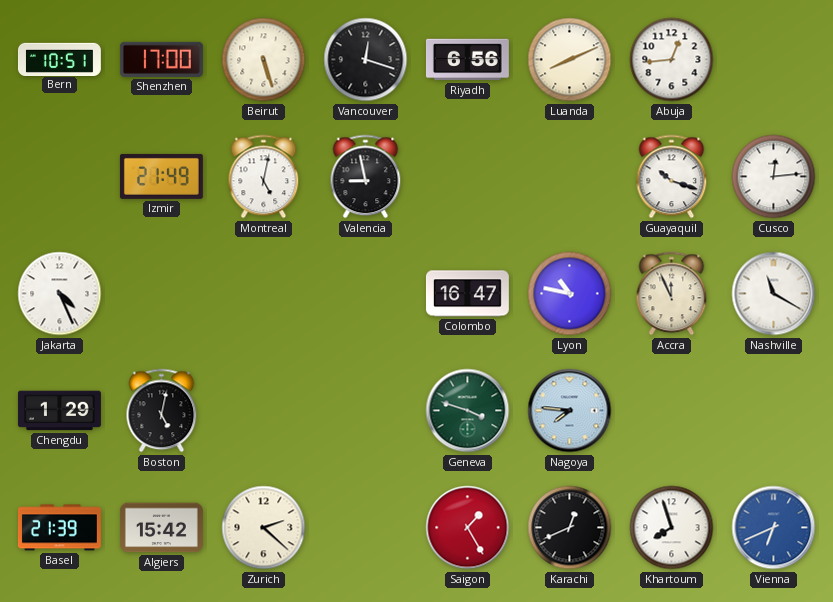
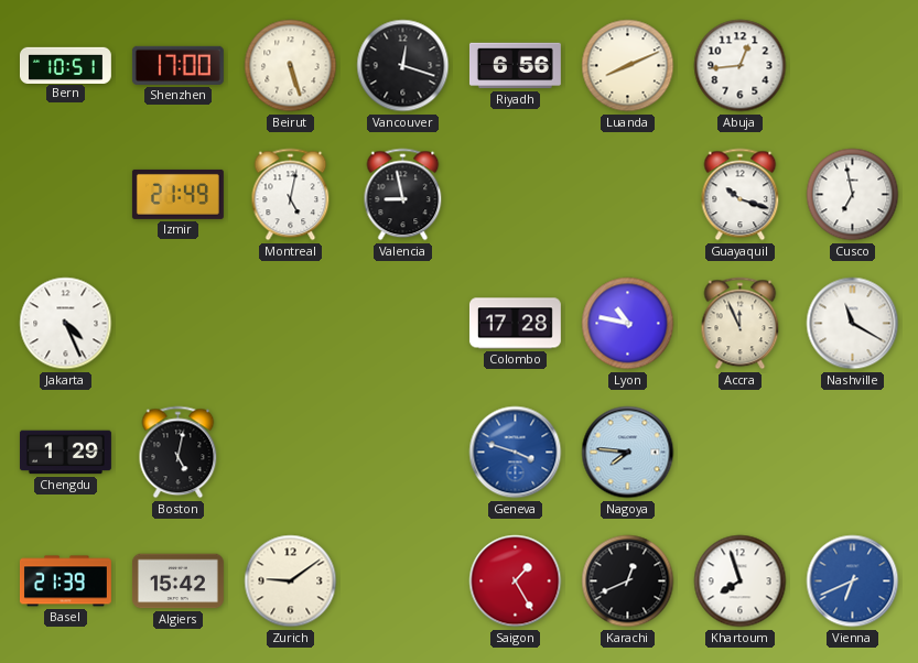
Cusco: 12:14 -> 6:58 (853, 195)
Colombo: 16:47 -> 17:28 (515, 324)
Geneva dial: green -> blue (516, 453)
Zurich: 2:22 -> 9:09 (291, 582)
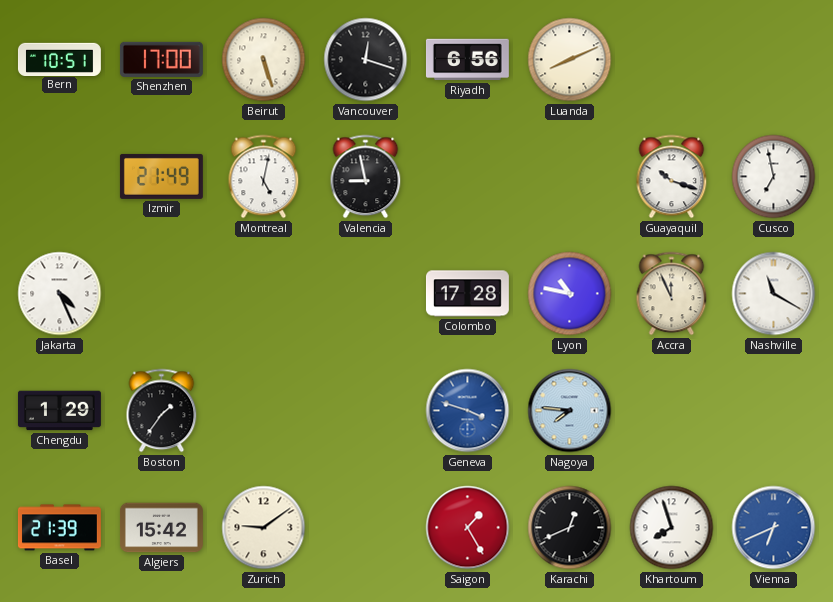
Abuja: 12:44 -> none (741, 66)
Boston: 5:02 -> 1:36 (162, 411)
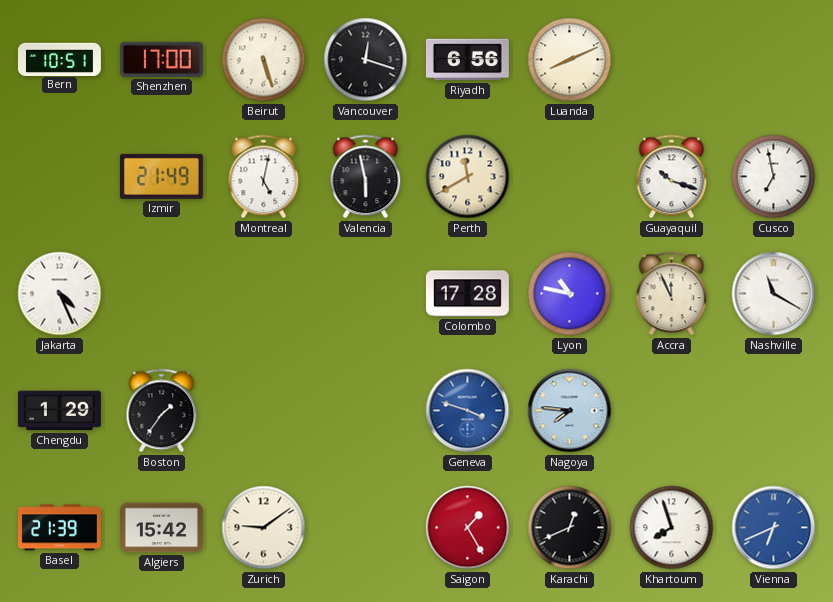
Valencia: 8:58 -> 5:58 (366, 177)
Perth: none -> 11:40 (468, 177)
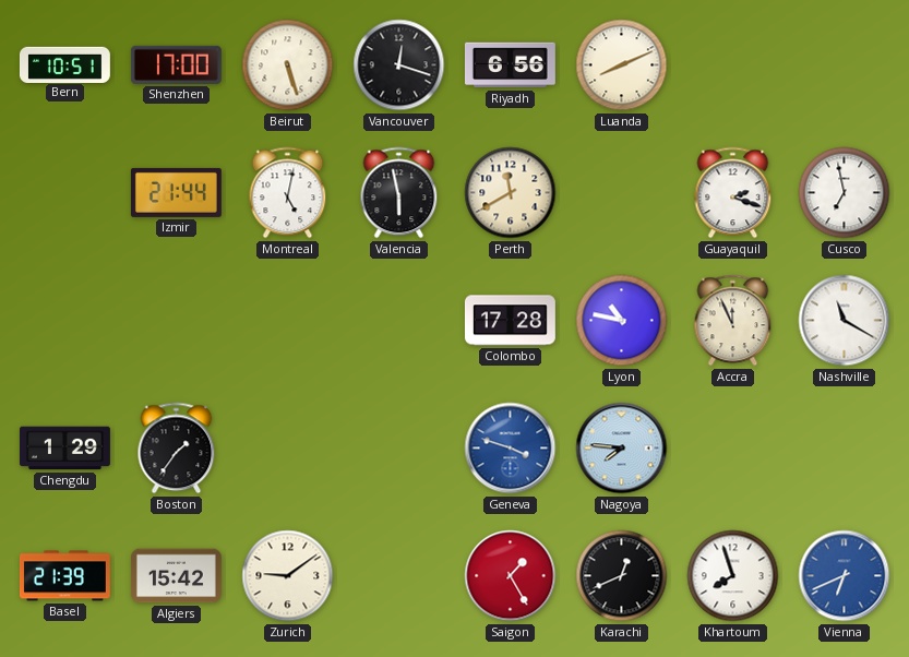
Izmir: 21:49 -> 21:44 (176, 192)
Guayaquil: 10:18 -> 2:18 (733, 193)
Jakarta: 4:26 -> none (60, 294)
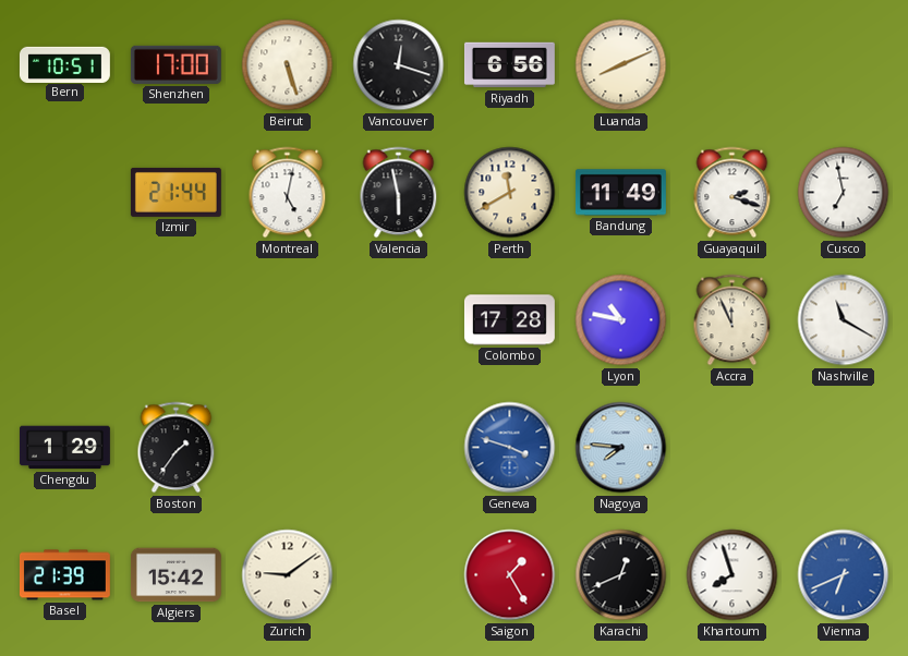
Bandung: none -> 11:49 (620, 193)
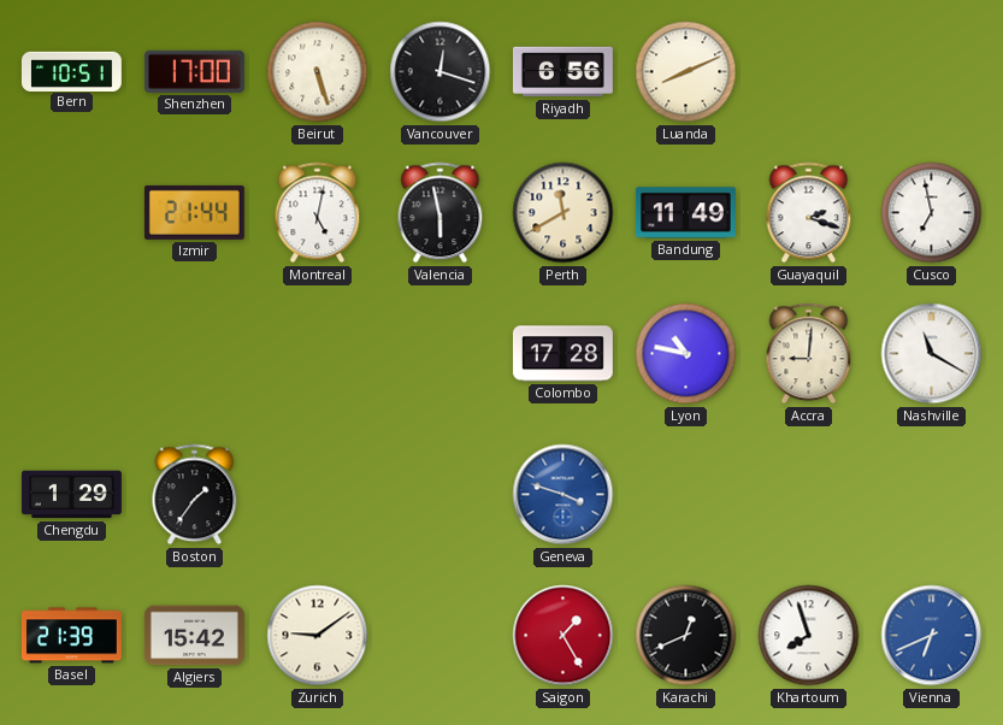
Accra: 11:56 -> 9:01 (809, 354)
Nagoya: 7:46 -> none (621, 448)
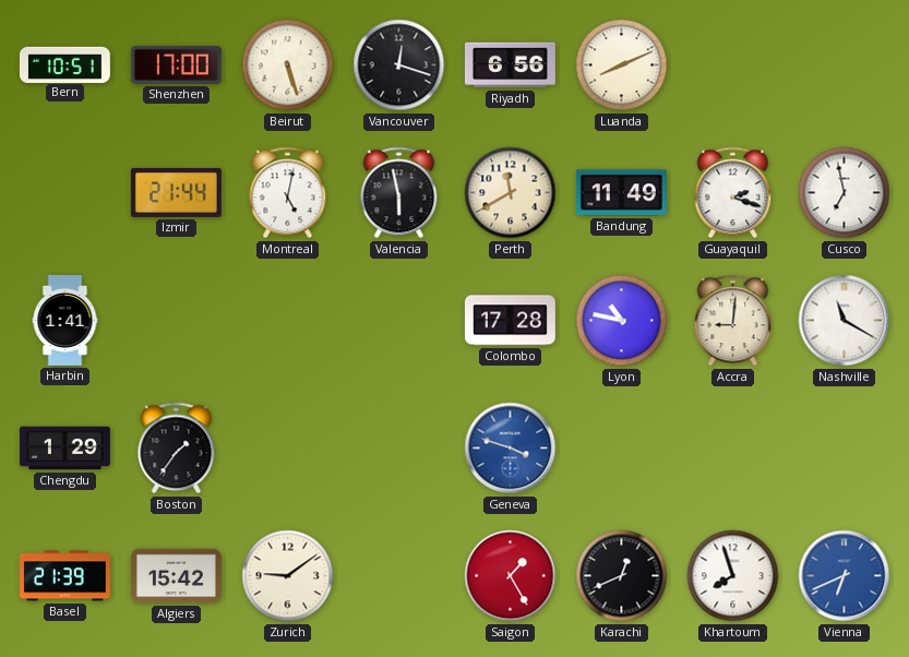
Harbin: none -> 1:41 (65, 321)
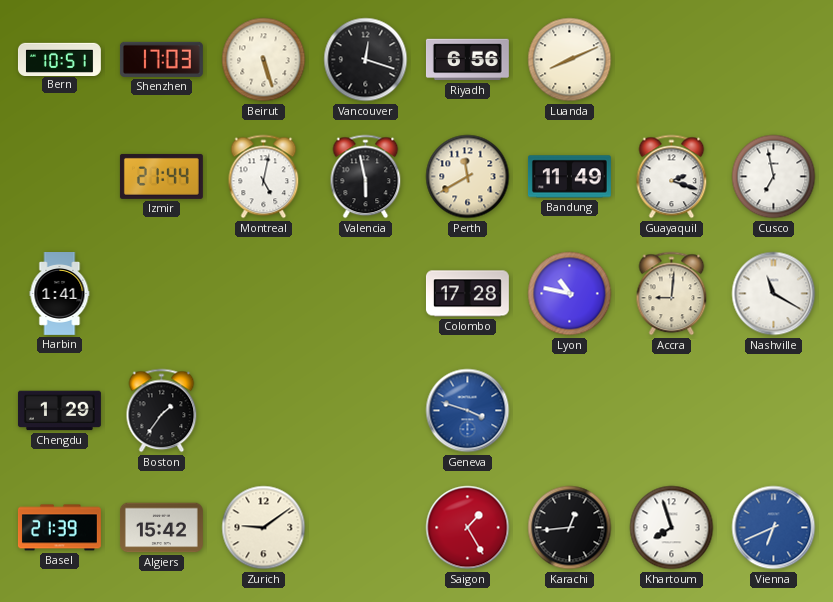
Shenzhen: 17:00 -> 17:03 (161, 59)
Karachi: 12:41 -> 12:44 (570, 528)
